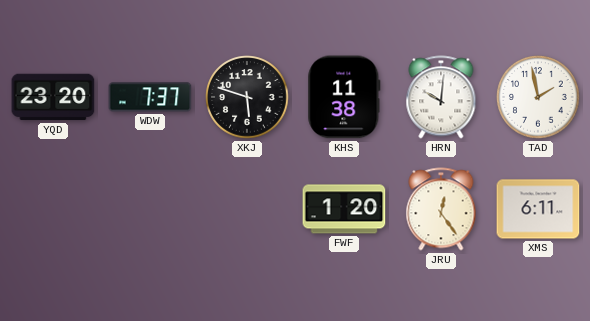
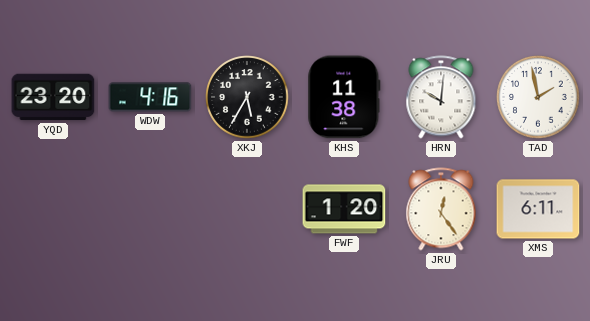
WDW: 7:37 -> 4:16 (150, 97)
XKJ: 5:48 -> 5:35 (247, 97)
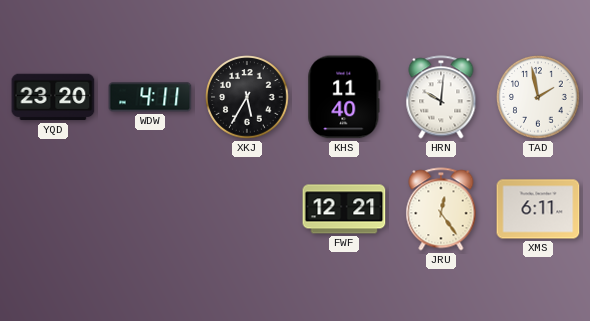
WDW: 4:16 -> 4:11 (150, 97)
KHS: 11:38 -> 11:40 (344, 97)
FWF: 1:20 -> 12:21 (344, 209)
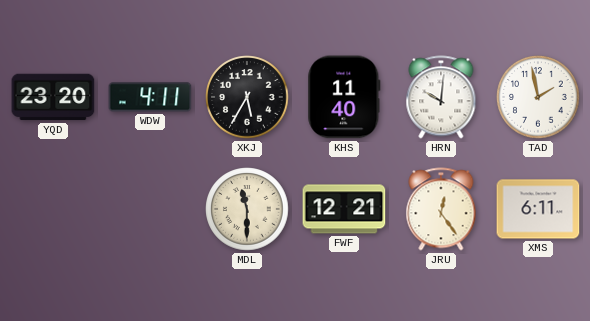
MDL: none -> 11:30 (247, 209)
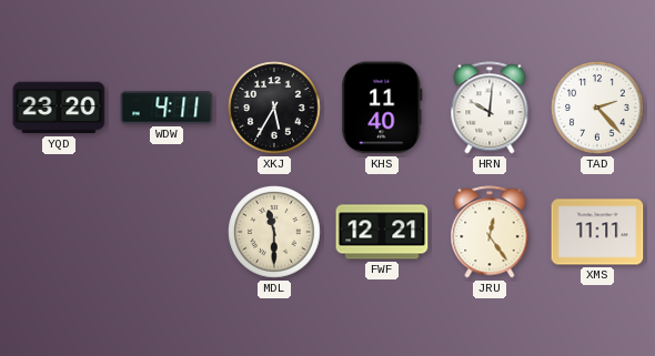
TAD: 1:58 -> 2:23 (597, 108)
XMS: 6:11 -> 11:11 (597, 232)
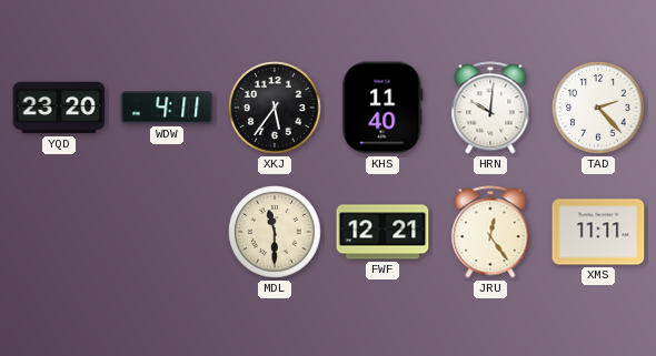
XKJ: 5:35 -> 5:36 (275, 108)
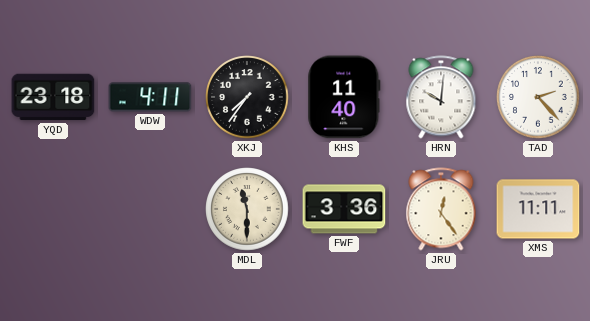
YQD: 23:20 -> 23:18 (53, 97)
XKJ: 5:36 -> 7:36 (247, 97)
FWF: 12:21 -> 3:36 (344, 209)
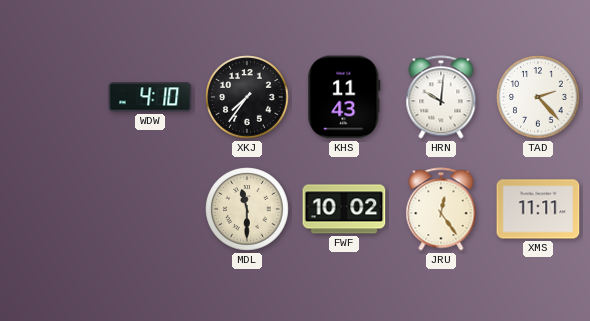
YQD: 23:18 -> none (53, 97)
WDW: 4:11 -> 4:10 (150, 97)
KHS: 11:40 -> 11:43 (344, 97)
FWF: 3:36 -> 10:02 (344, 209)
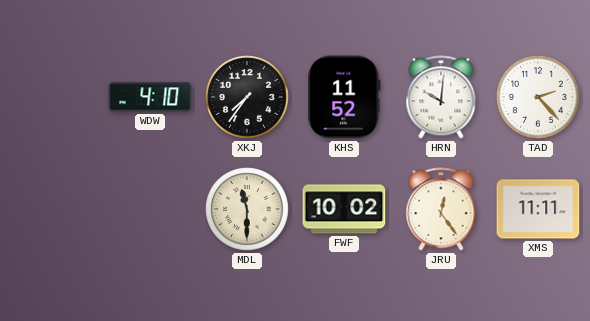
KHS: 11:43 -> 11:52 (344, 97)
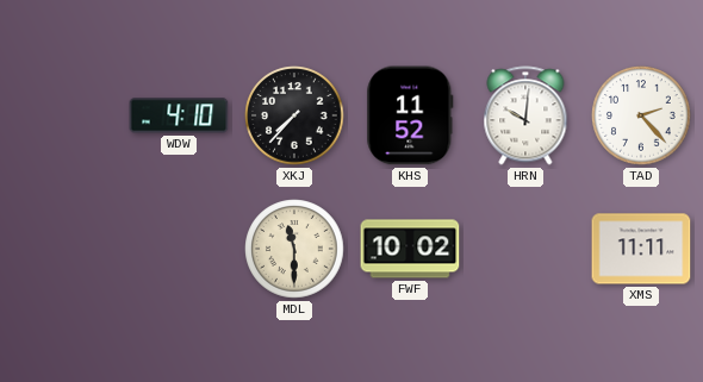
XKJ: 7:36 -> 7:37 (294, 115)
JRU: 12:24 -> none (441, 209)
